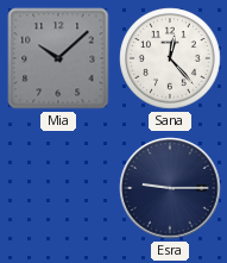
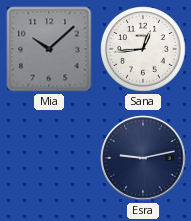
Sana: 12:23 -> 12:44 (143, 49)
Esra: 9:15 -> 9:13 (143, 158)
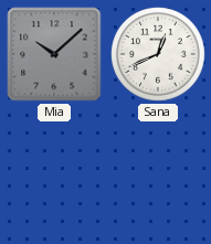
Sana: 12:44 -> 12:41 (158, 54)
Esra: 9:13 -> none (143, 158)
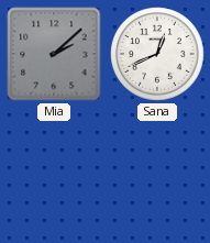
Mia: 10:08 -> 2:08 (54, 54)
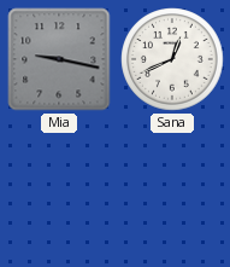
Mia: 2:08 -> 9:17 (59, 59)
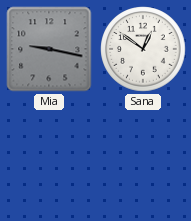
Sana: 12:41 -> 12:51 (143, 49)
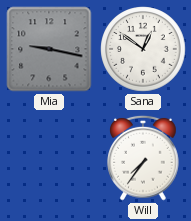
Will: none -> 7:36 (143, 158)
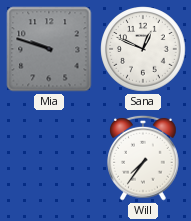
Mia: 9:17 -> 9:48 (49, 49)
Sana: 12:51 -> 12:49 (143, 49)
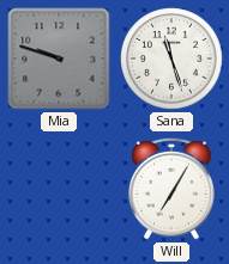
Sana: 12:49 -> 11:27 (171, 59)
Will: 7:36 -> 7:05 (171, 189)
